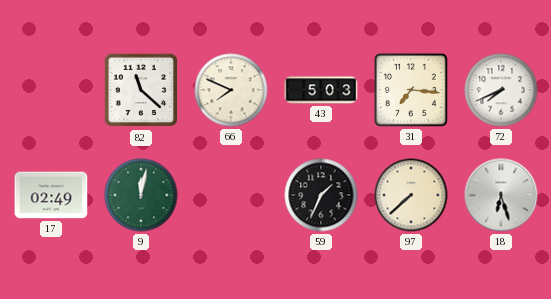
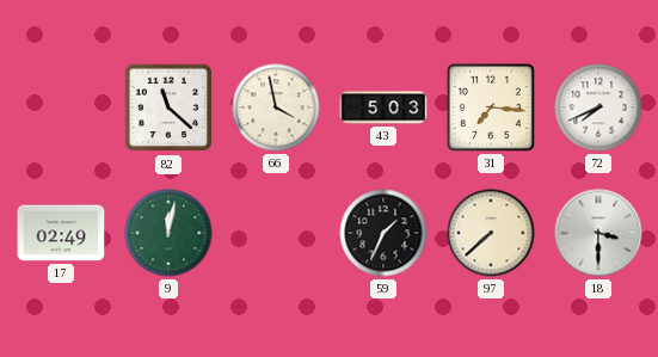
66: 7:49 -> 3:58 (276, 107)
18: 6:27 -> 3:30 (598, 233)
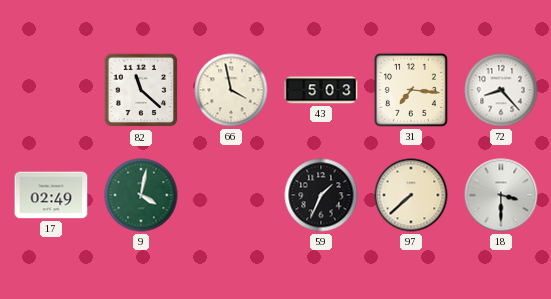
72: 7:41 -> 8:23 (501, 90)
9: 12:02 -> 4:02 (141, 195)
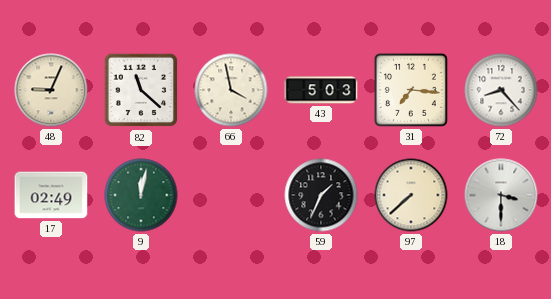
48: none -> 9:04 (51, 90)
9: 4:02 -> 12:02 (141, 195)
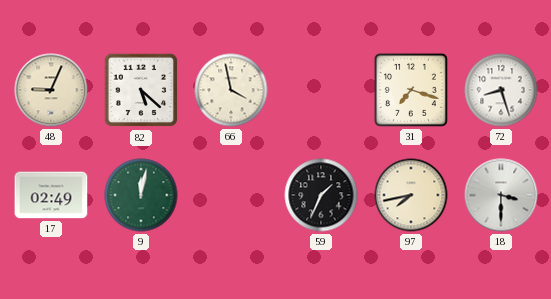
82: 11:22 -> 5:22 (141, 90)
43: 5:03 -> none (321, 90)
31: 7:16 -> 7:18 (411, 90)
72: 8:23 -> 8:27 (501, 90)
97: 7:38 -> 7:43 (411, 195)
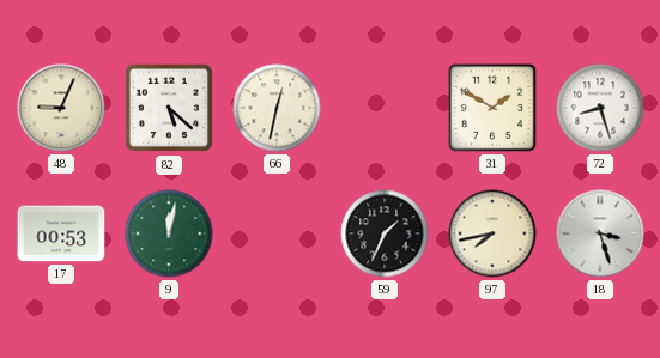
66: 3:58 -> 12:32 (277, 108)
31: 7:18 -> 1:50 (492, 108)
17: 02:49 -> 00:53 (61, 233)
18: 3:30 -> 3:27 (600, 233)
